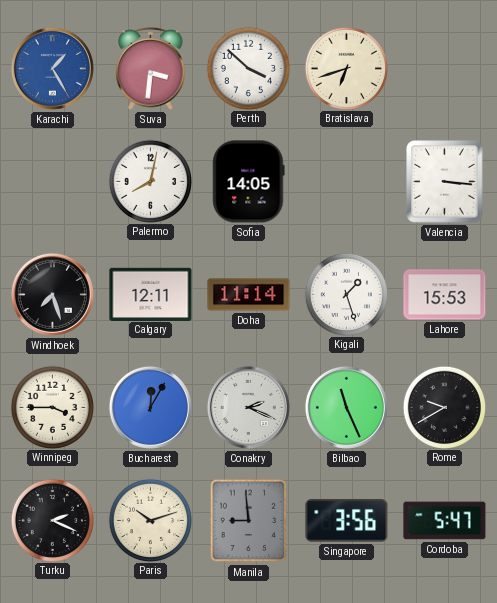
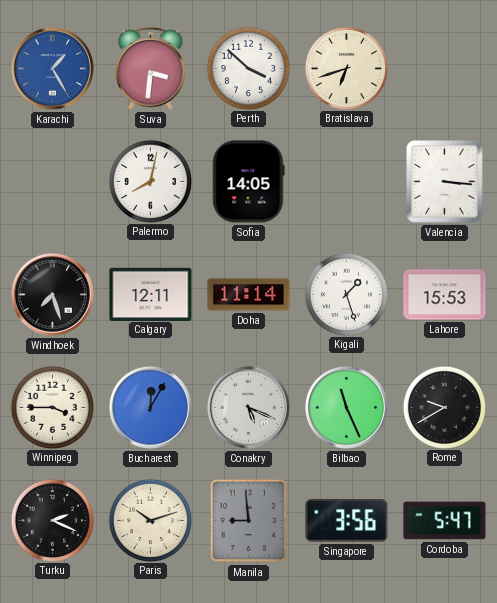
Conakry: 2:19 -> 5:19 (248, 407)
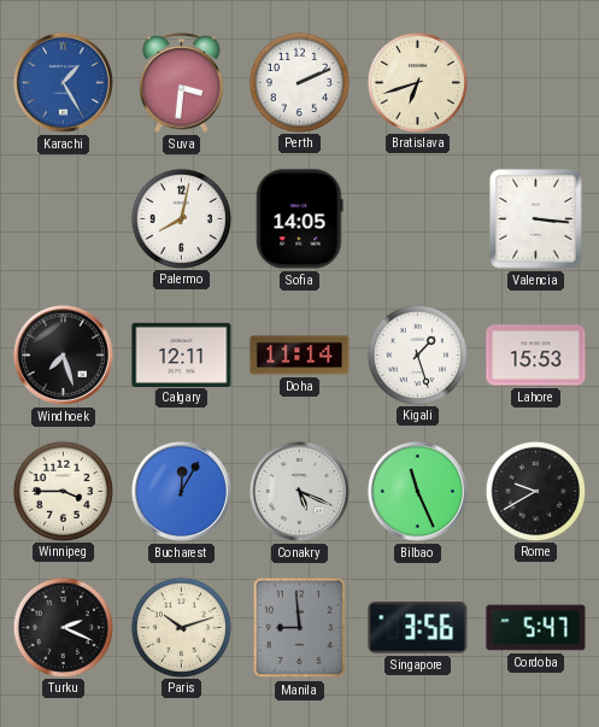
Perth: 3:52 -> 2:11 (299, 82)
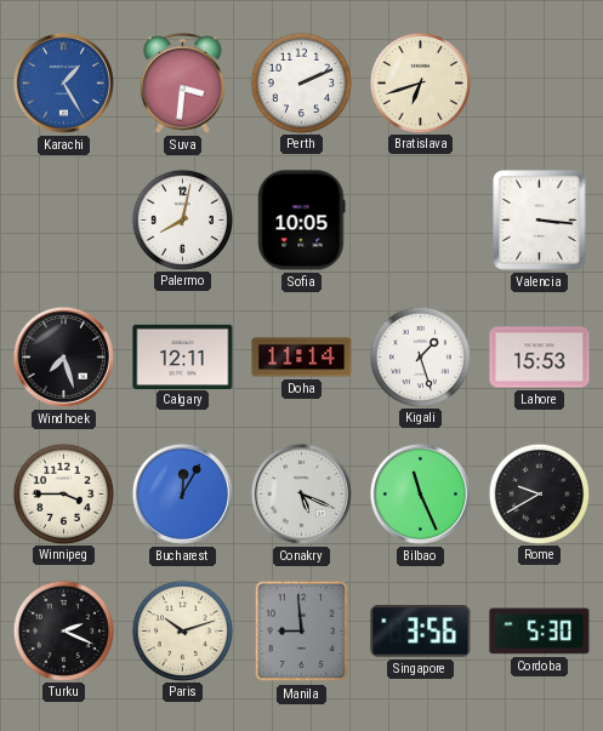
Sofia: 14:05 -> 10:05 (302, 221)
Cordoba: 5:47 -> 5:30 (540, 632)
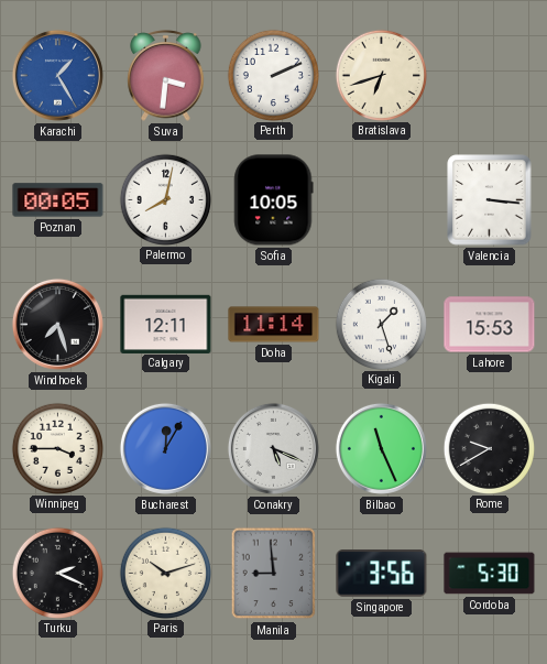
Poznan: none -> 00:05 (58, 200)
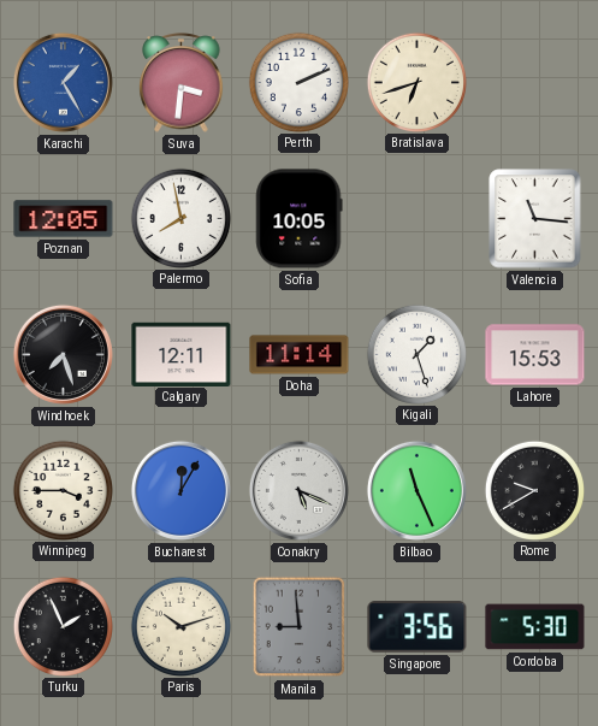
Poznan: 00:05 -> 12:05 (64, 219)
Palermo: 8:02 -> 7:58 (180, 218)
Valencia: 3:16 -> 11:16 (535, 219)
Turku: 2:19 -> 1:56 (63, 626)
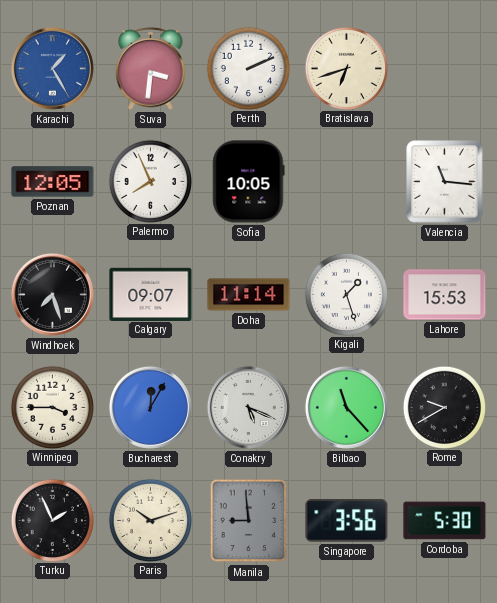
Palermo: 7:58 -> 7:56 (150, 181)
Calgary: 12:11 -> 09:07 (151, 294)
Bilbao: 11:26 -> 11:23 (346, 407)
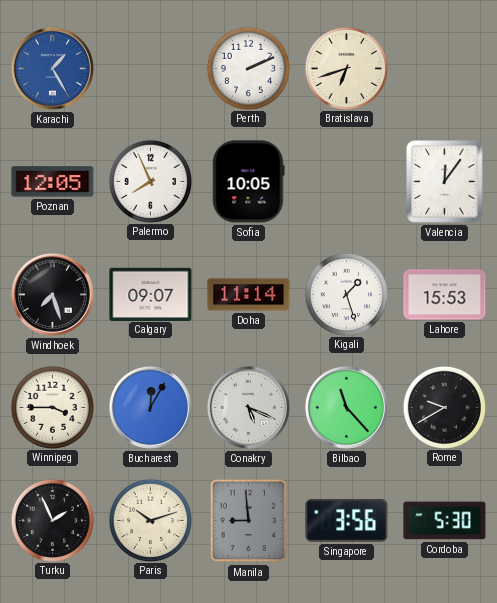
Suva: 3:31 -> none (151, 69)
Valencia: 11:16 -> 12:06 (445, 182)
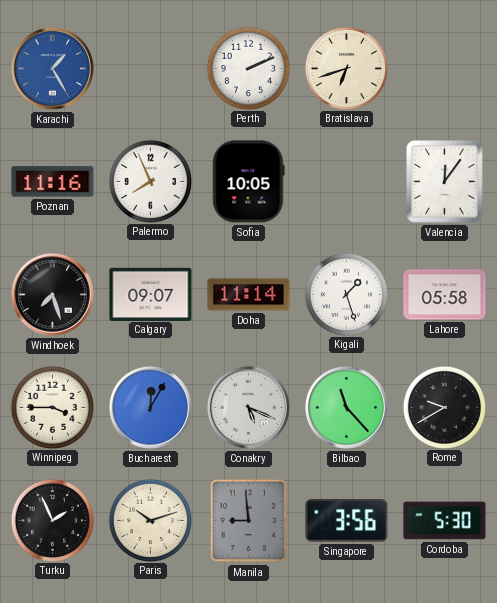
Poznan: 12:05 -> 11:16 (53, 182)
Lahore: 15:53 -> 05:58 (445, 295)
